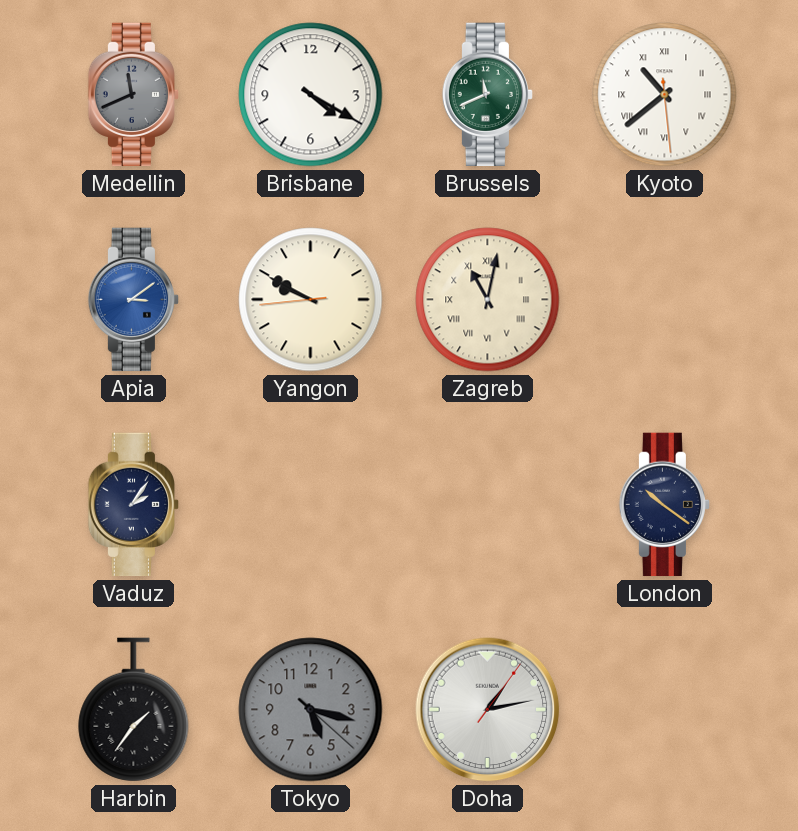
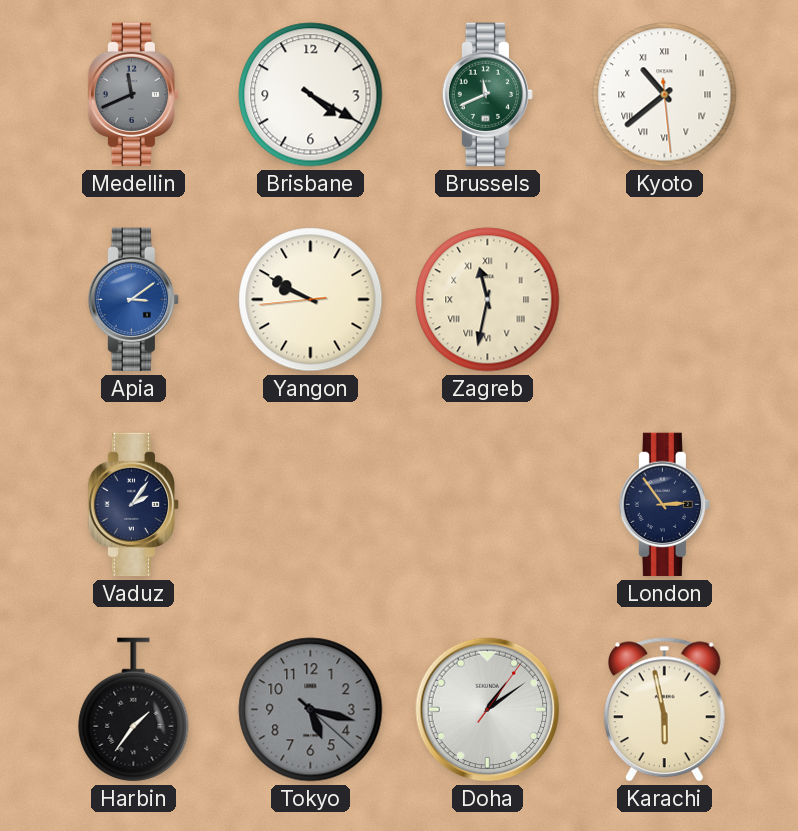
Zagreb: 11:02 -> 11:32 (488, 300)
London: 10:21 -> 2:54 (665, 505)
Doha: 1:13 -> 1:09 (488, 710)
Karachi: none -> 5:58 (664, 710)
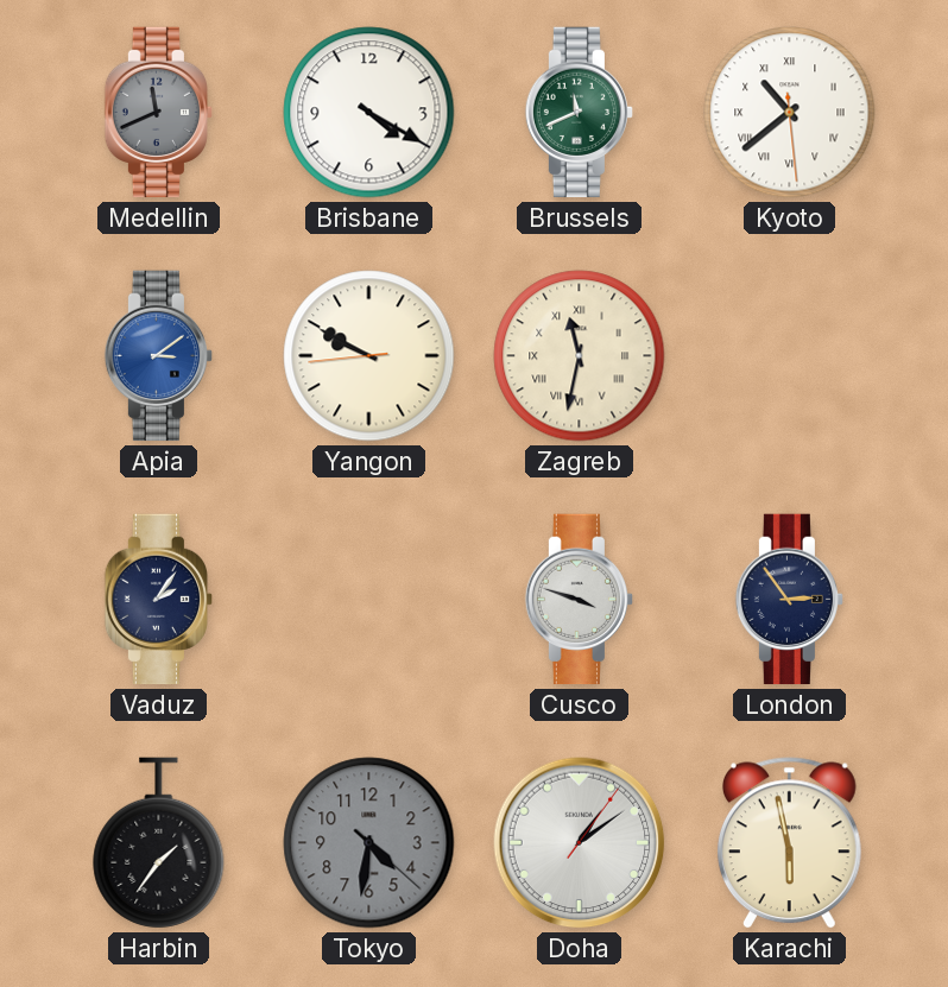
Cusco: none -> 3:48 (580, 600)
Tokyo: 5:17 -> 4:31 (369, 843)
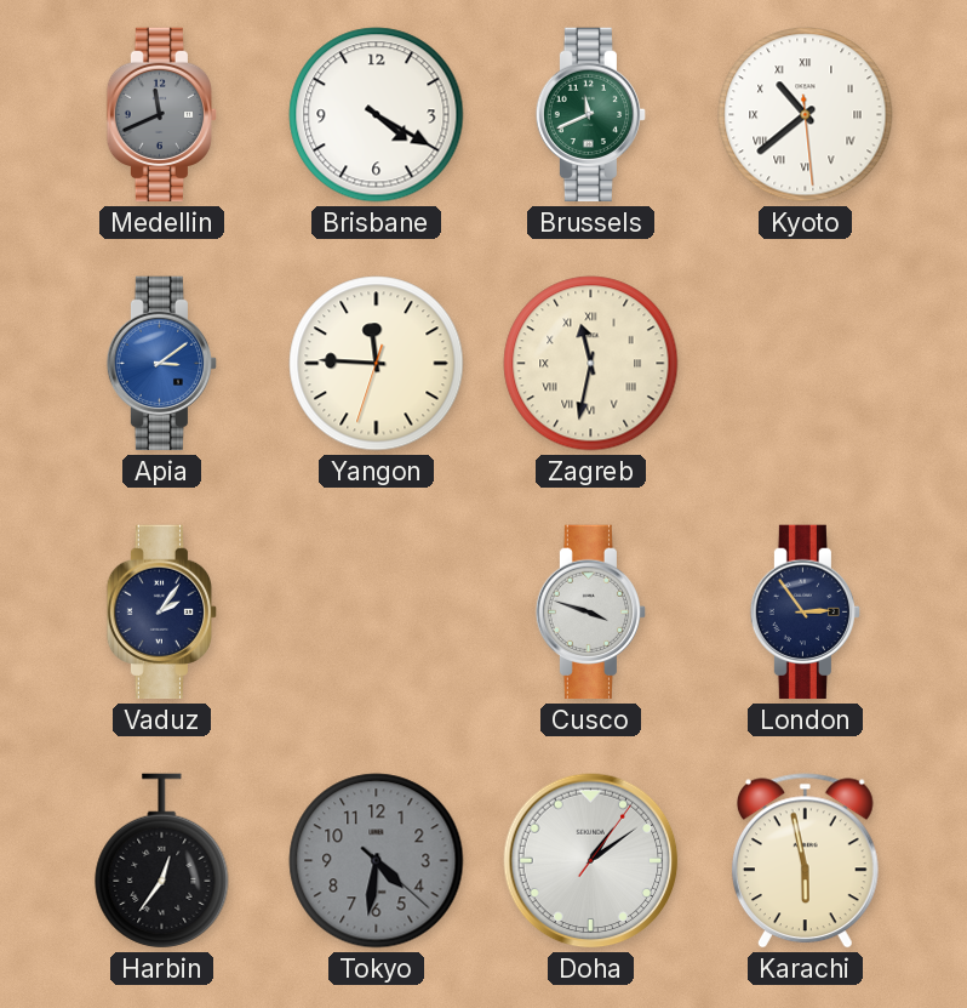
Yangon: 9:49 -> 11:45 (377, 364)
Harbin: 1:36 -> 12:36 (162, 861)
